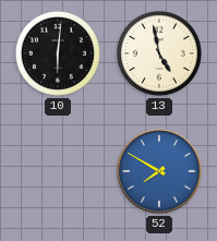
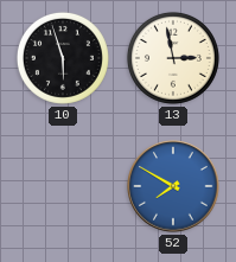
10: 6:01 -> 5:57 (63, 58)
13: 4:58 -> 2:58 (173, 58)
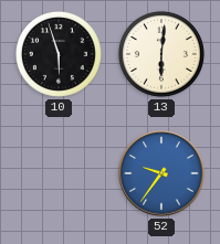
13: 2:58 -> 6:01 (161, 54)
52: 7:50 -> 9:36 (161, 173)
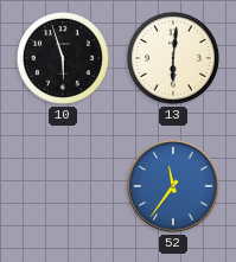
52: 9:36 -> 11:36 (173, 186)
